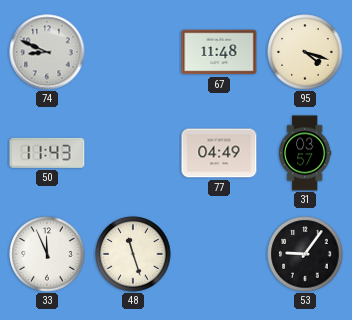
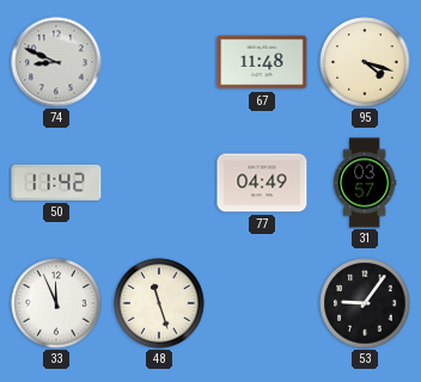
50: 11:43 -> 11:42 (56, 183)
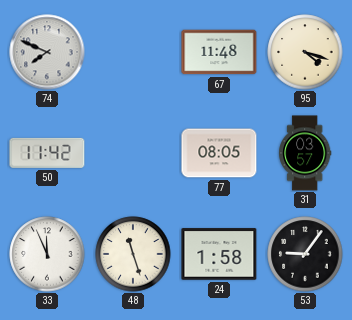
74: 8:49 -> 7:49 (47, 52)
77: 04:49 -> 08:05 (219, 153)
24: none -> 1:58 (219, 254)
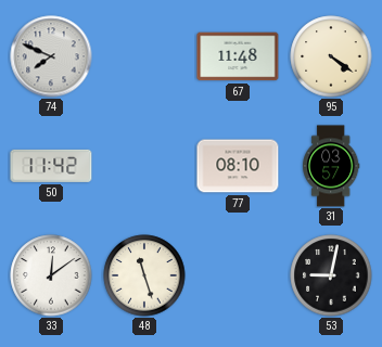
95: 4:18 -> 4:21 (331, 56)
77: 08:05 -> 08:10 (238, 166)
33: 11:56 -> 12:09 (51, 275)
24: 1:58 -> none (219, 254)
53: 9:06 -> 9:02 (331, 275)
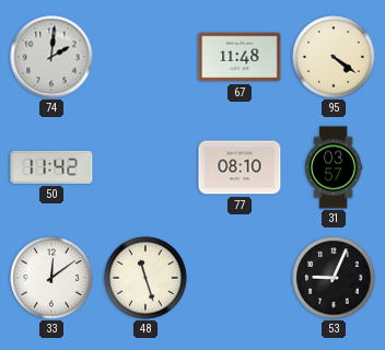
74: 7:49 -> 2:01 (51, 57)
53: 9:02 -> 9:04 (334, 278)
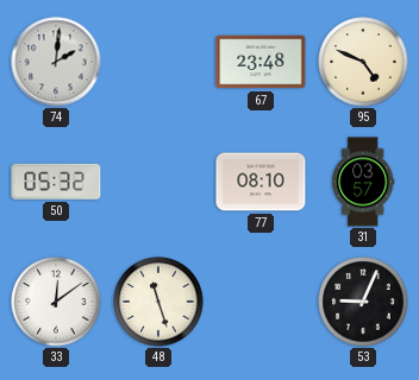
67: 11:48 -> 23:48 (261, 62)
95: 4:21 -> 4:49 (363, 62)
50: 11:42 -> 05:32 (56, 182)
